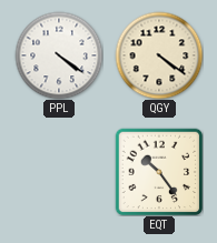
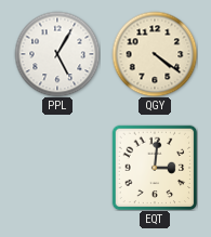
PPL: 4:21 -> 5:05 (57, 54)
EQT: 10:24 -> 3:01 (155, 168)
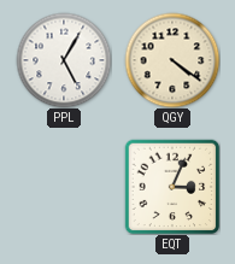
EQT: 3:01 -> 3:04 (172, 187)
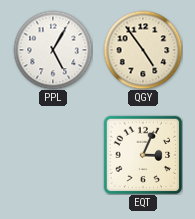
QGY: 4:21 -> 4:54 (143, 50)
